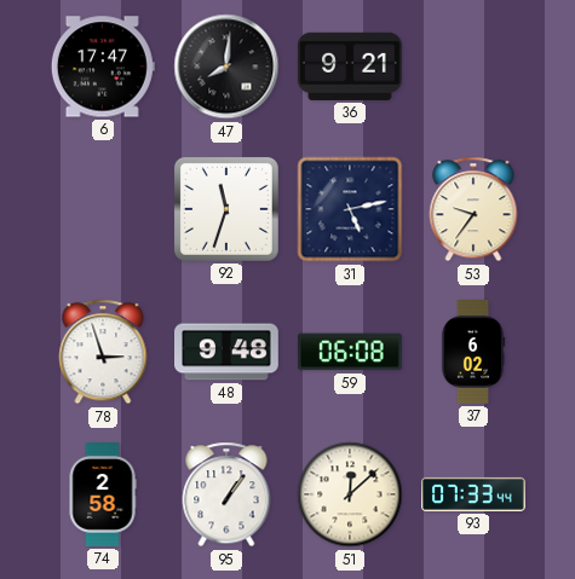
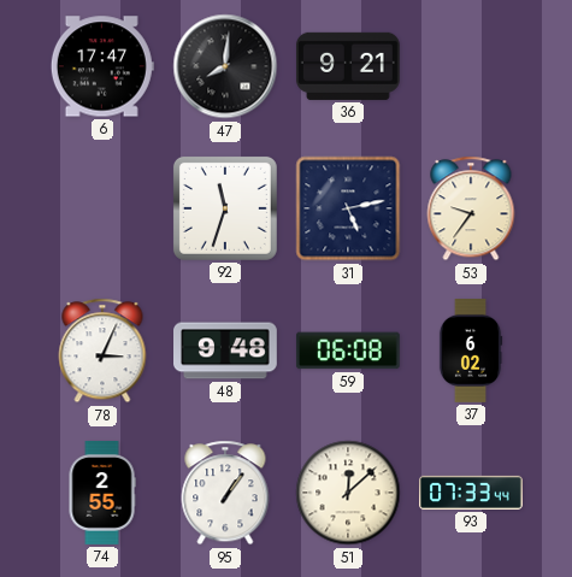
78: 2:57 -> 3:04 (102, 351)
74: 2:58 -> 2:55 (102, 494)
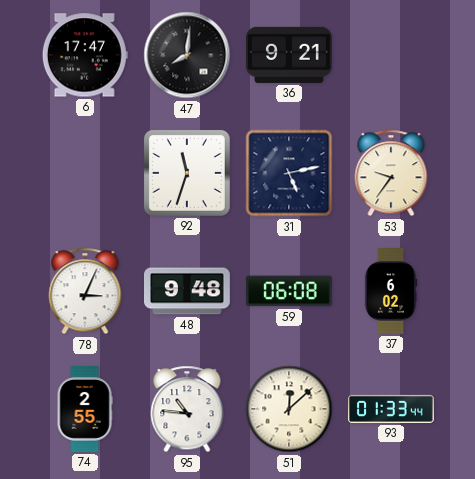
95: 1:06 -> 10:46 (187, 409)
93: 07:33 -> 01:33 (392, 409)
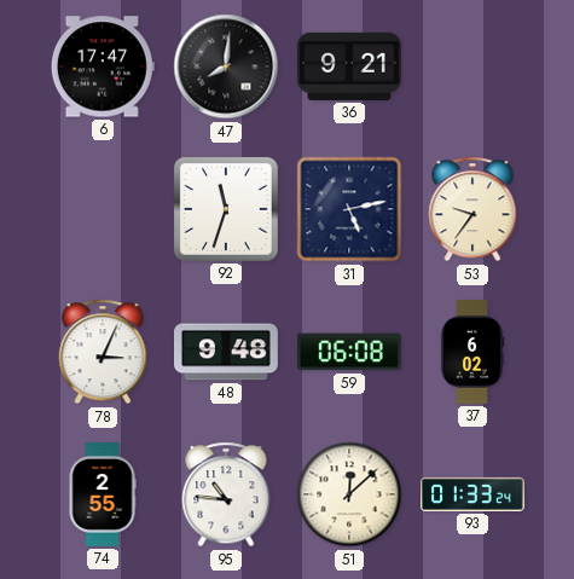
93: 01:33:44 -> 01:33:24 (474, 494)
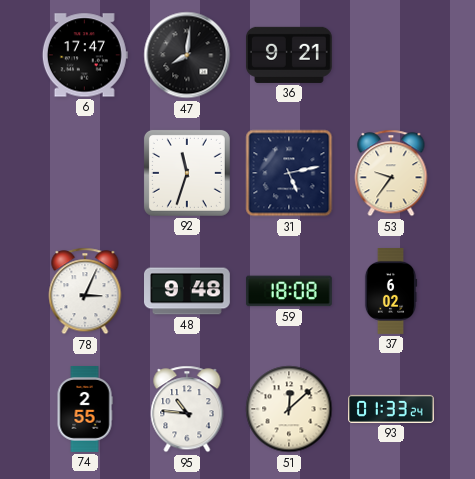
59: 06:08 -> 18:08 (289, 291)
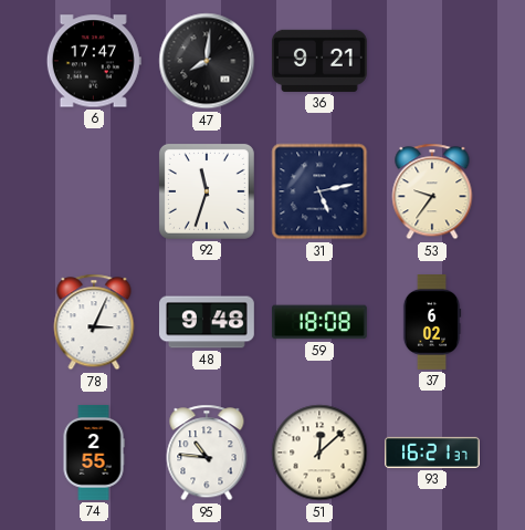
93: 01:33 -> 16:21 (433, 453)
